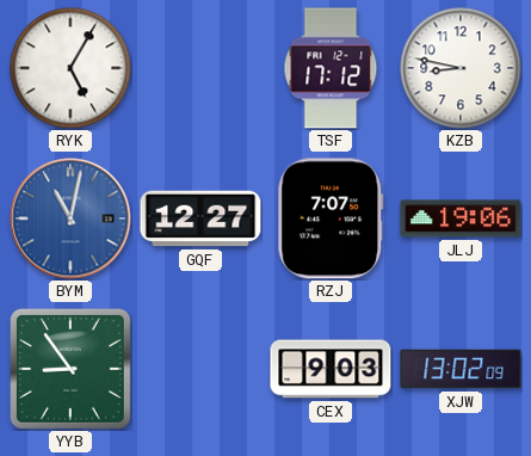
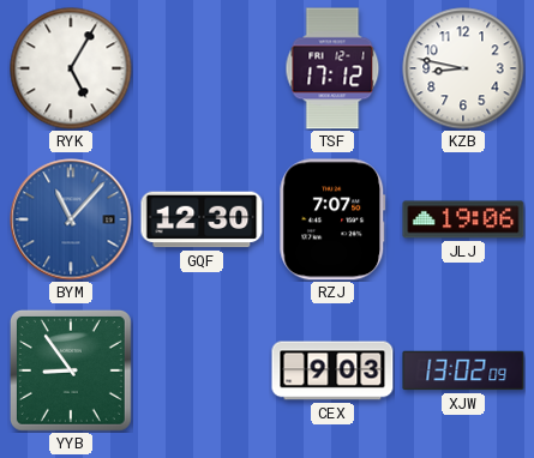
BYM: 11:02 -> 11:07 (71, 219)
GQF: 12:27 -> 12:30 (202, 219)
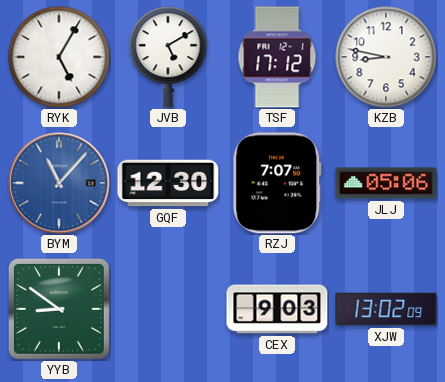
JVB: none -> 5:10 (168, 57)
JLJ: 19:06 -> 05:06 (386, 183)
YYB: 8:54 -> 8:51 (59, 309)
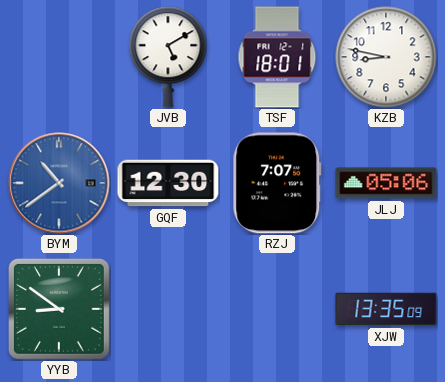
RYK: 5:05 -> none (59, 57)
TSF: 17:12 -> 18:01 (277, 57)
BYM: 11:07 -> 10:39 (59, 183)
CEX: 9:03 -> none (277, 309)
XJW: 13:02 -> 13:35 (386, 309)
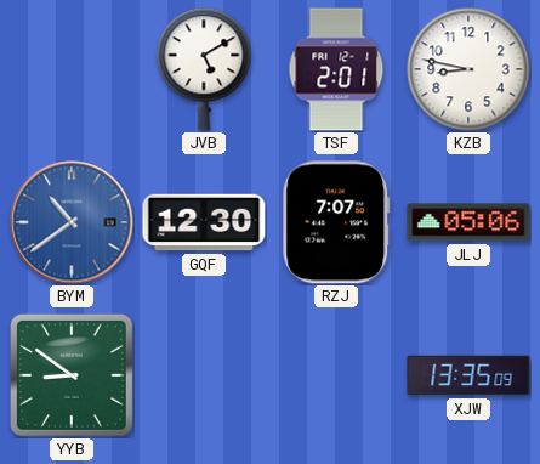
TSF: 18:01 -> 2:01 (336, 69)
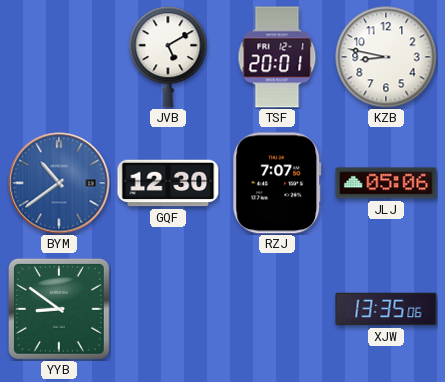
TSF: 2:01 -> 20:01 (277, 57)
XJW: 13:35:09 -> 13:35:06 (386, 309)
